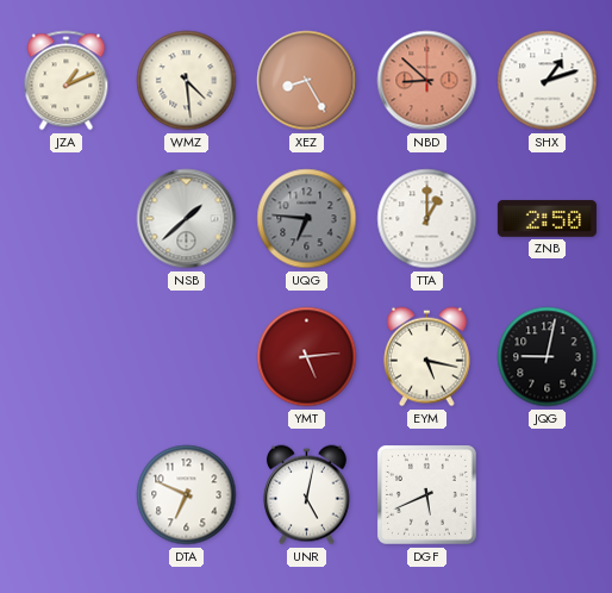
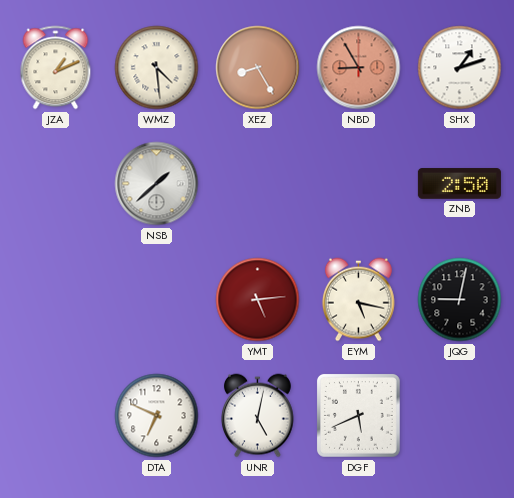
NBD: 8:52 -> 8:55 (359, 68)
UQG: 6:46 -> none (307, 219)
TTA: 1:00 -> none (427, 219)
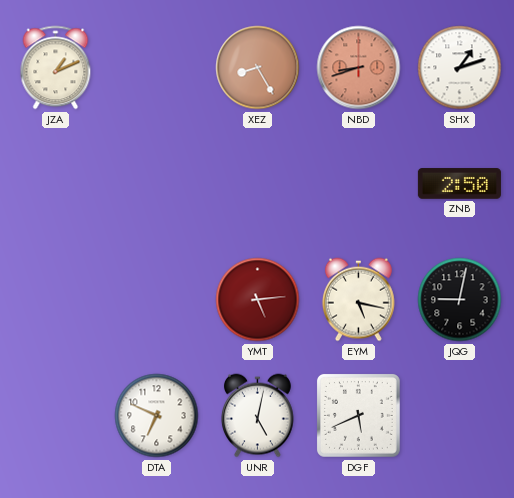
WMZ: 4:29 -> none (157, 68)
NBD: 8:55 -> 8:42 (359, 68)
NSB: 1:38 -> none (157, 184)
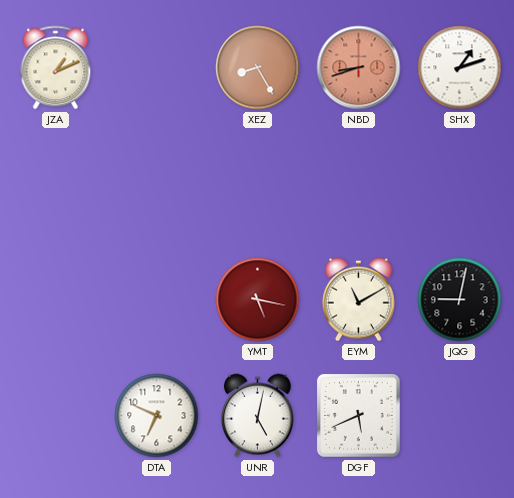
ZNB: 2:50 -> none (459, 184)
YMT: 5:14 -> 5:17 (258, 300)
EYM: 5:17 -> 11:10 (358, 300)
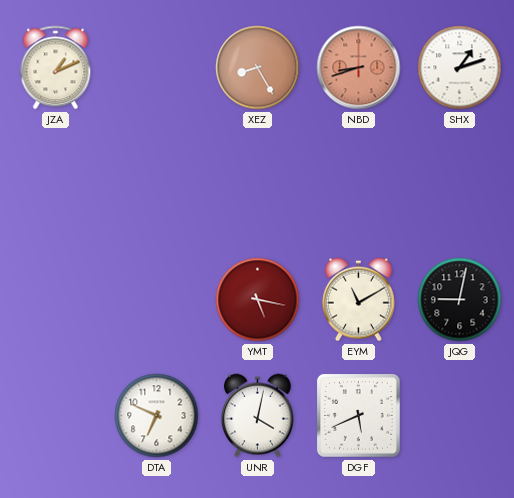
UNR: 5:02 -> 4:02 (257, 416)
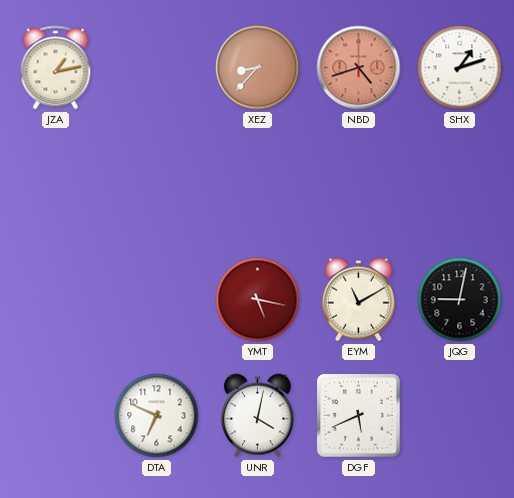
JZA: 1:11 -> 1:13 (56, 68)
XEZ: 8:25 -> 8:37 (258, 68)
NBD: 8:42 -> 4:42 (359, 68)
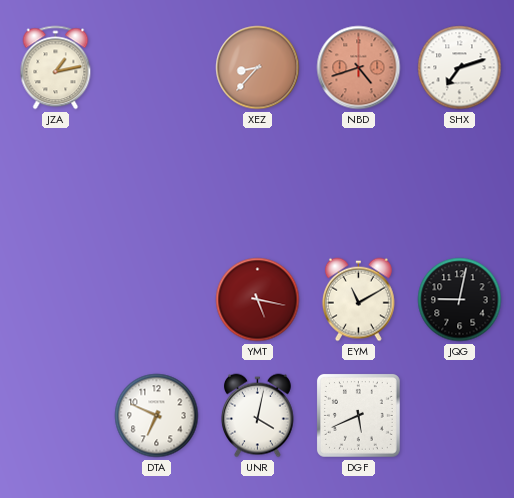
SHX: 1:12 -> 7:12 (460, 68)
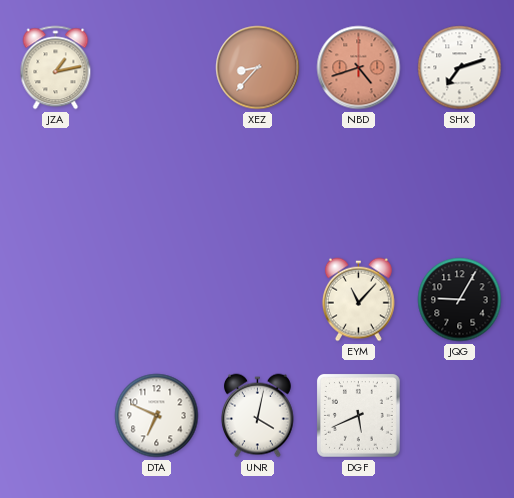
YMT: 5:17 -> none (258, 300)
EYM: 11:10 -> 11:07 (358, 300)
JQG: 9:02 -> 9:05 (460, 300)
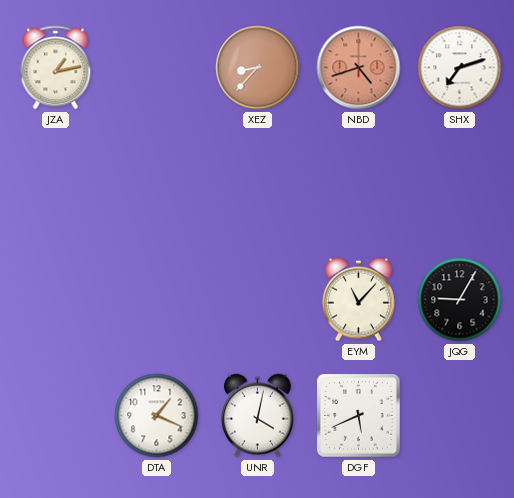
DTA: 6:49 -> 1:19 (157, 416)
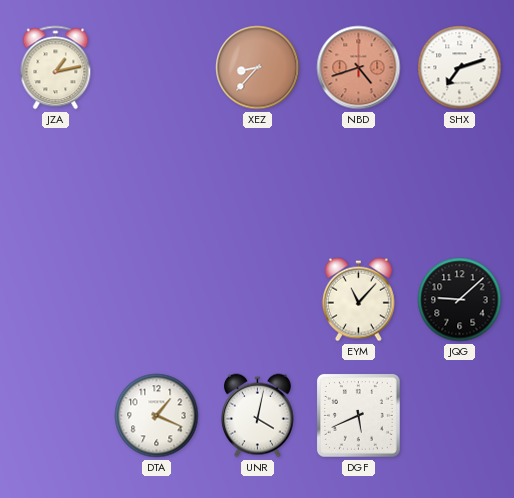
JQG: 9:05 -> 9:08 (460, 300)
